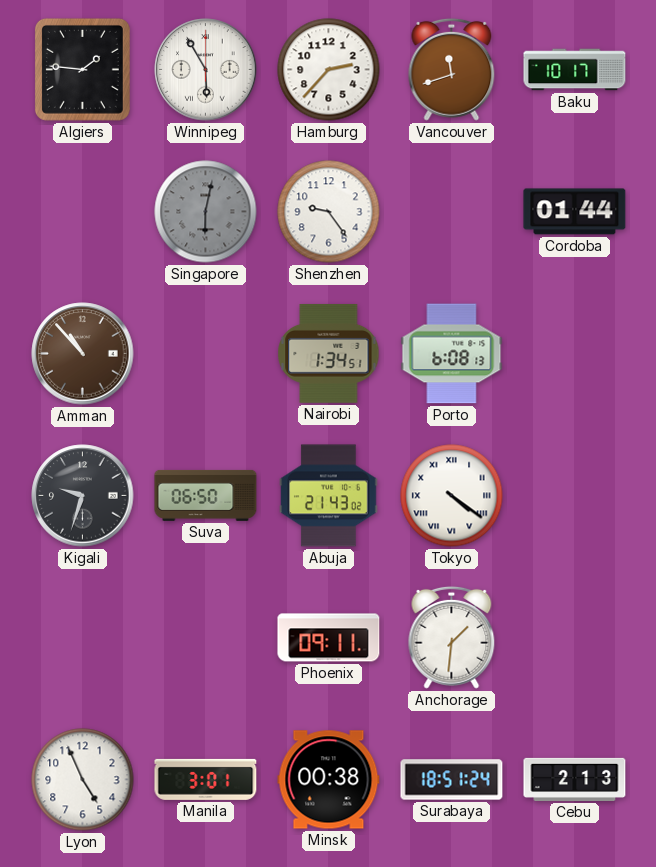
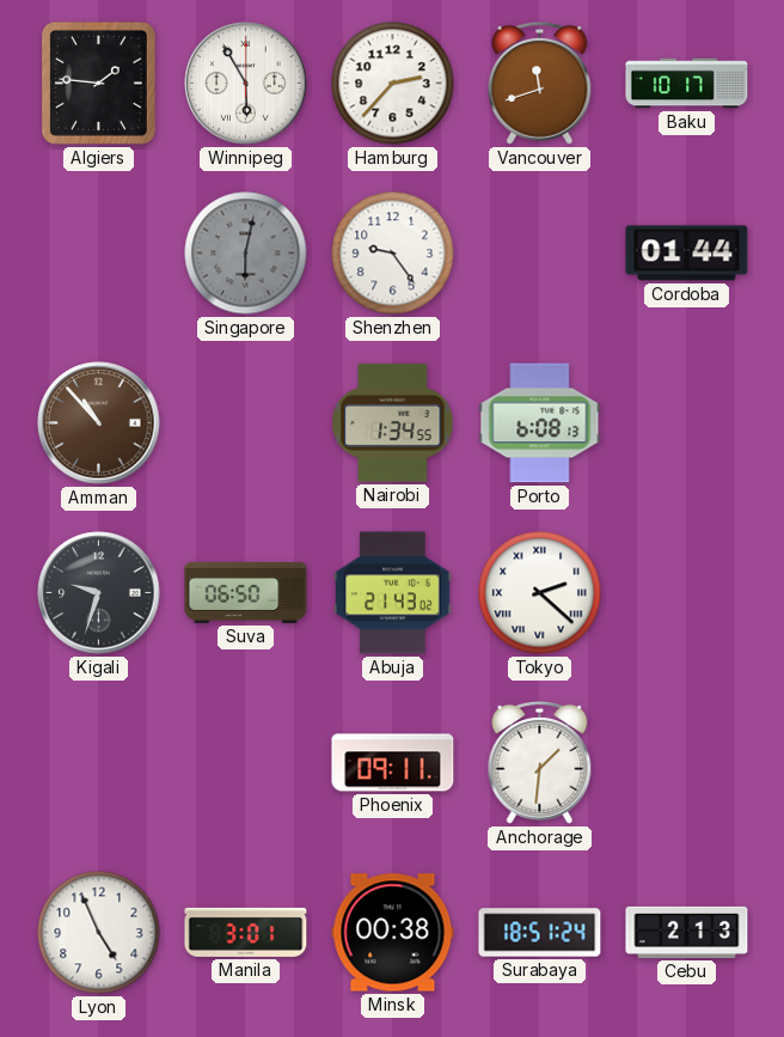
Nairobi: 1:34:51 -> 1:34:55 (393, 422)
Tokyo: 4:21 -> 2:22 (540, 593)
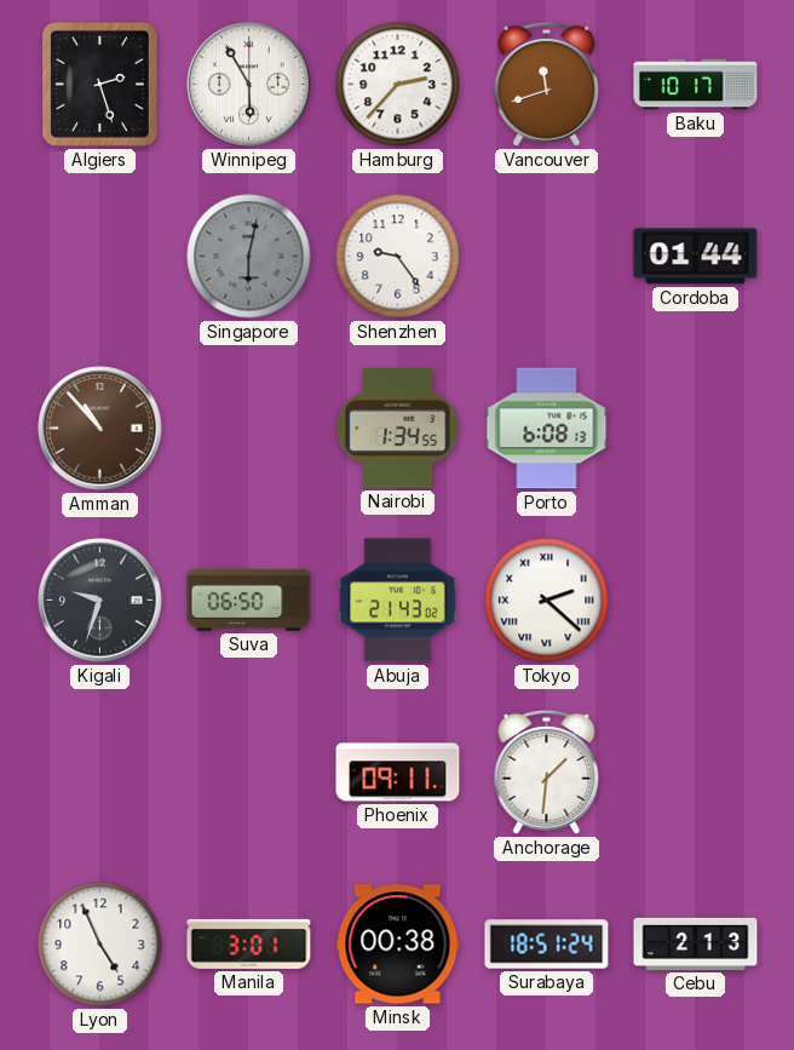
Algiers: 1:46 -> 2:27 (99, 84)
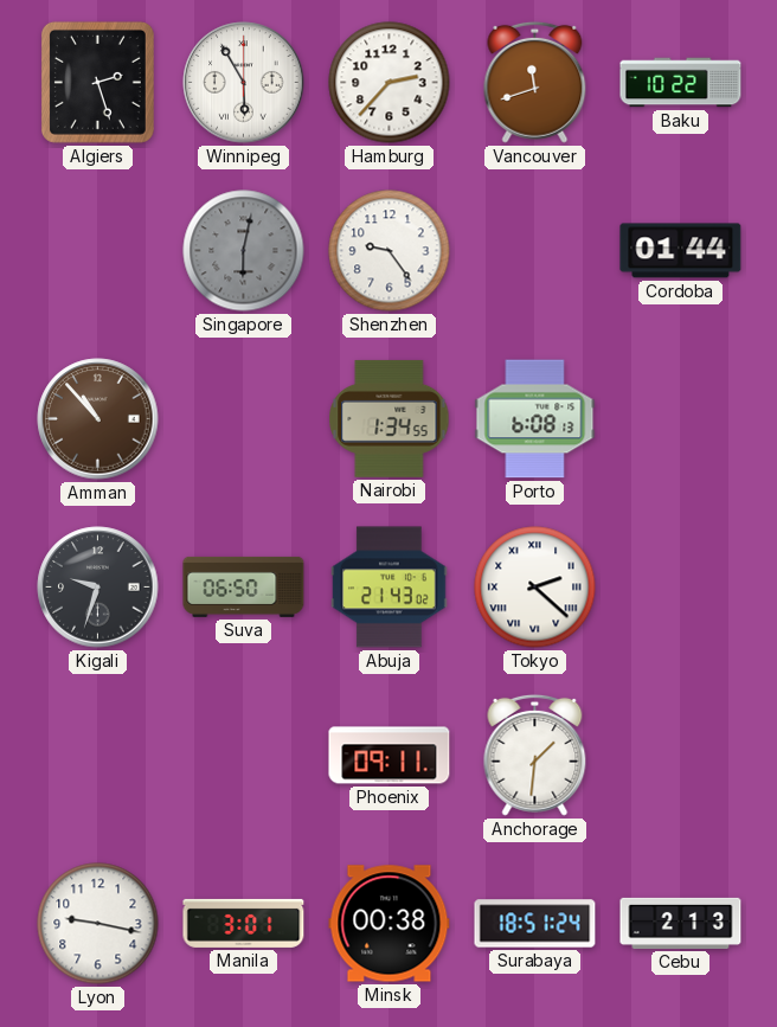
Baku: 10:17 -> 10:22 (681, 83)
Lyon: 4:56 -> 9:17 (98, 924)
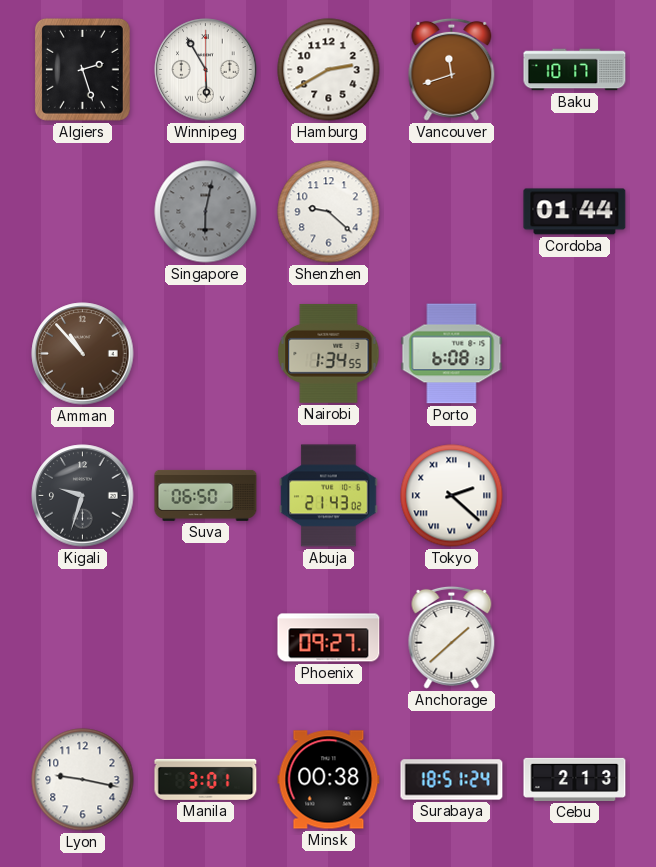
Hamburg: 2:37 -> 2:40 (329, 70)
Baku: 10:22 -> 10:17 (575, 70)
Shenzhen: 9:24 -> 9:22 (329, 212)
Phoenix: 09:11 -> 09:27 (329, 638)
Anchorage: 1:31 -> 1:38 (452, 637)
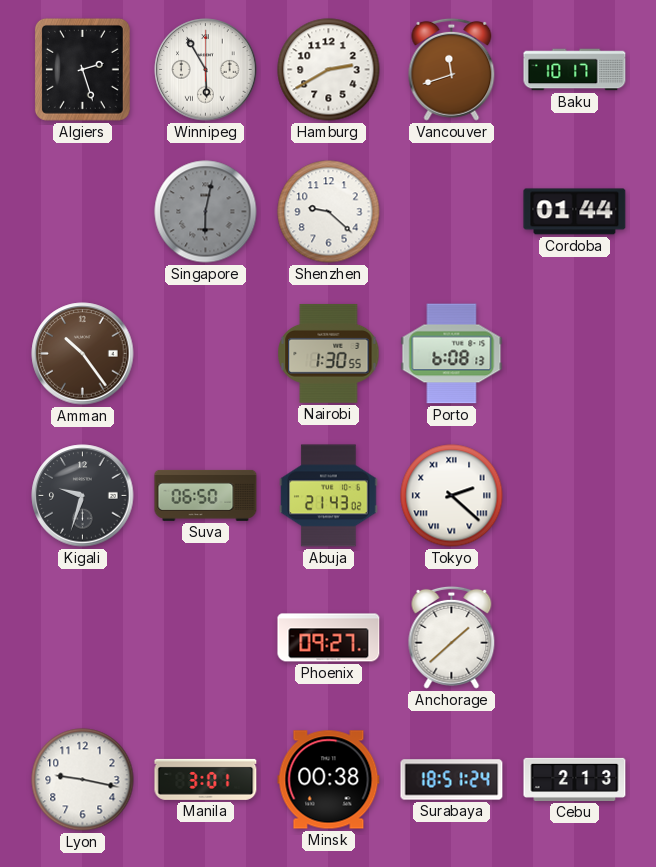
Amman: 10:53 -> 10:24 (83, 354)
Nairobi: 1:34 -> 1:30 (329, 353)
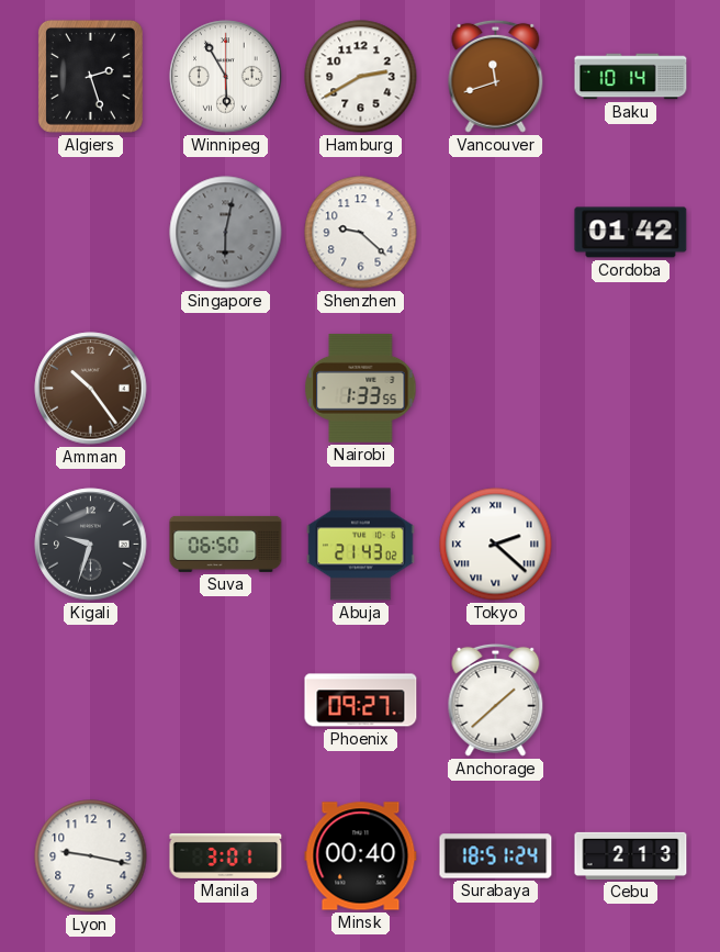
Baku: 10:17 -> 10:14 (631, 77)
Cordoba: 01:44 -> 01:42 (631, 233)
Nairobi: 1:30 -> 1:33 (361, 388)
Porto: 6:08 -> none (452, 354)
Minsk: 00:38 -> 00:40 (361, 856)
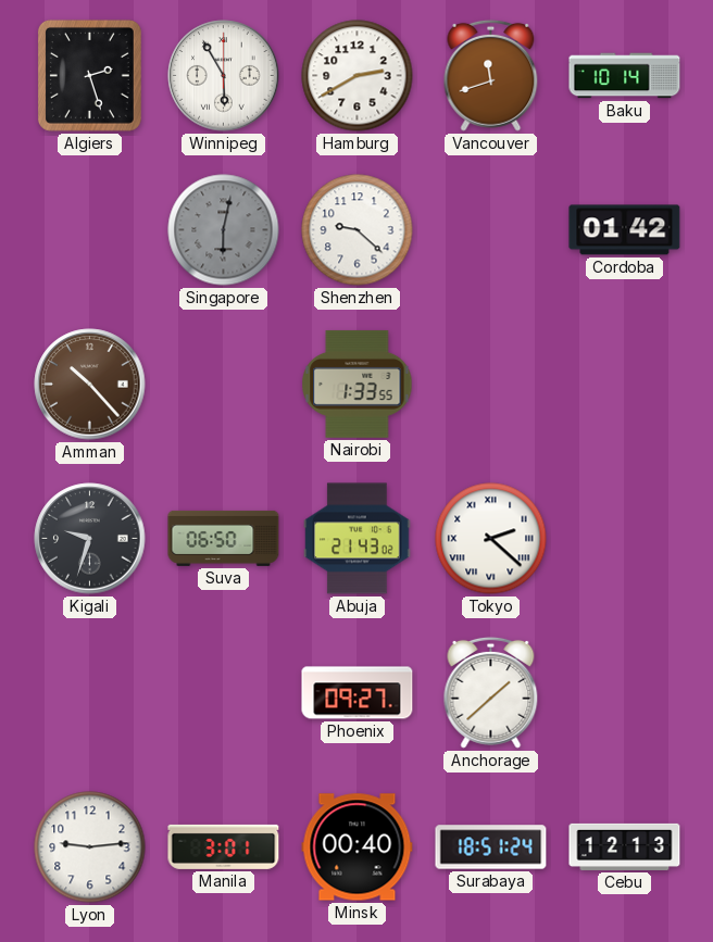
Amman: 10:24 -> 10:23 (90, 385)
Lyon: 9:17 -> 9:14 (90, 847)
Cebu: 2:13 -> 12:13 (625, 846)
